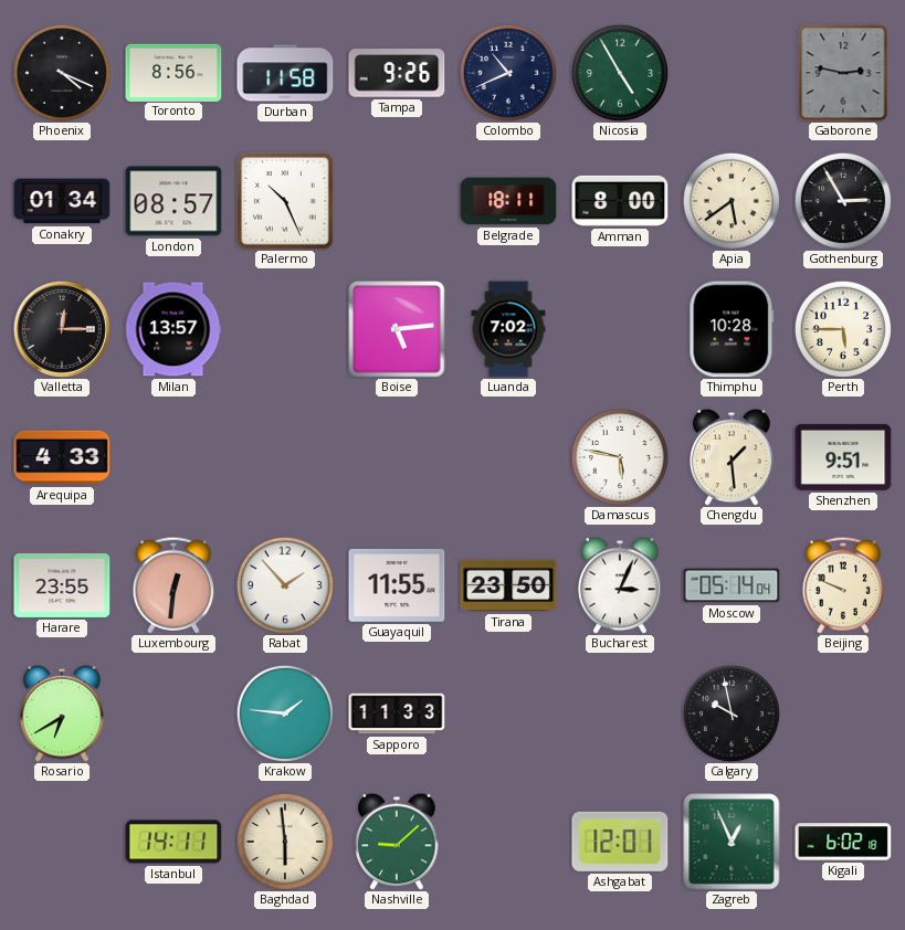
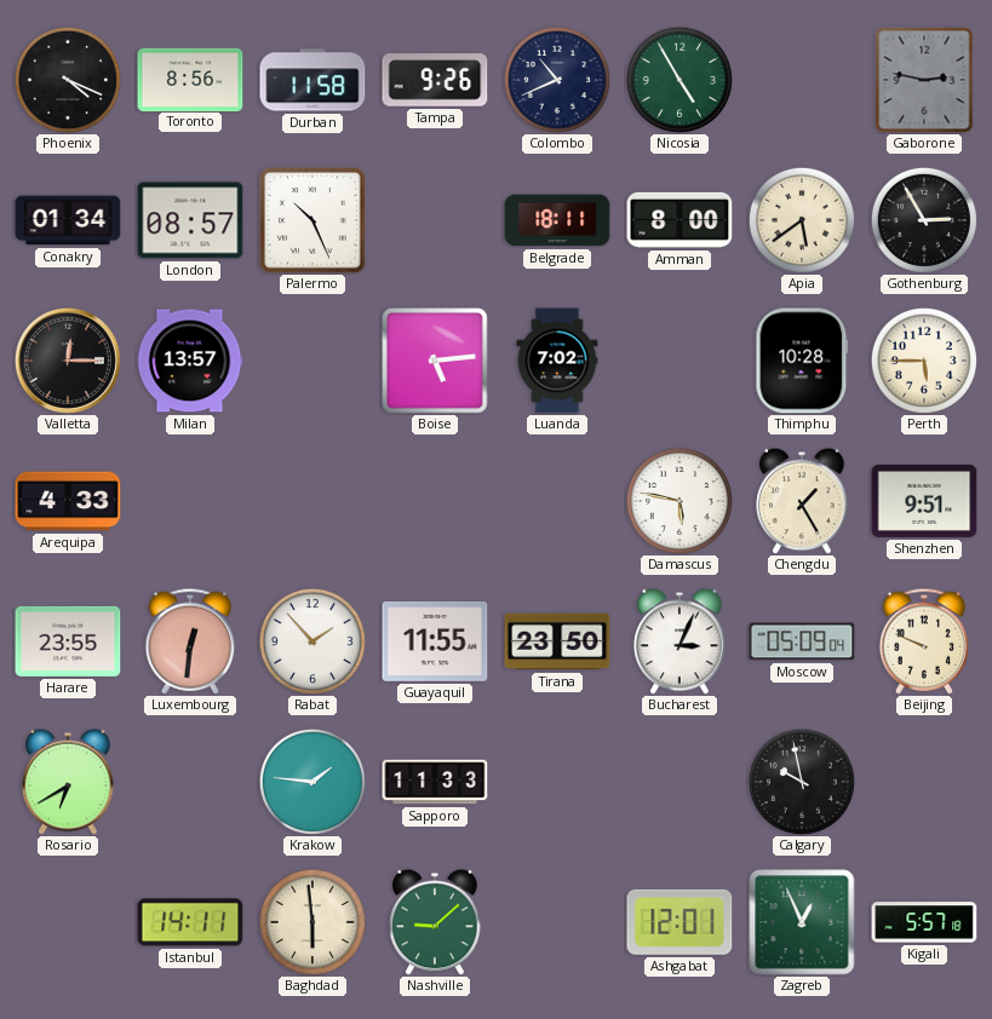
Chengdu: 1:29 -> 1:25 (802, 501)
Moscow: 05:14 -> 05:09 (802, 641)
Kigali: 6:02 -> 5:57 (924, 922)
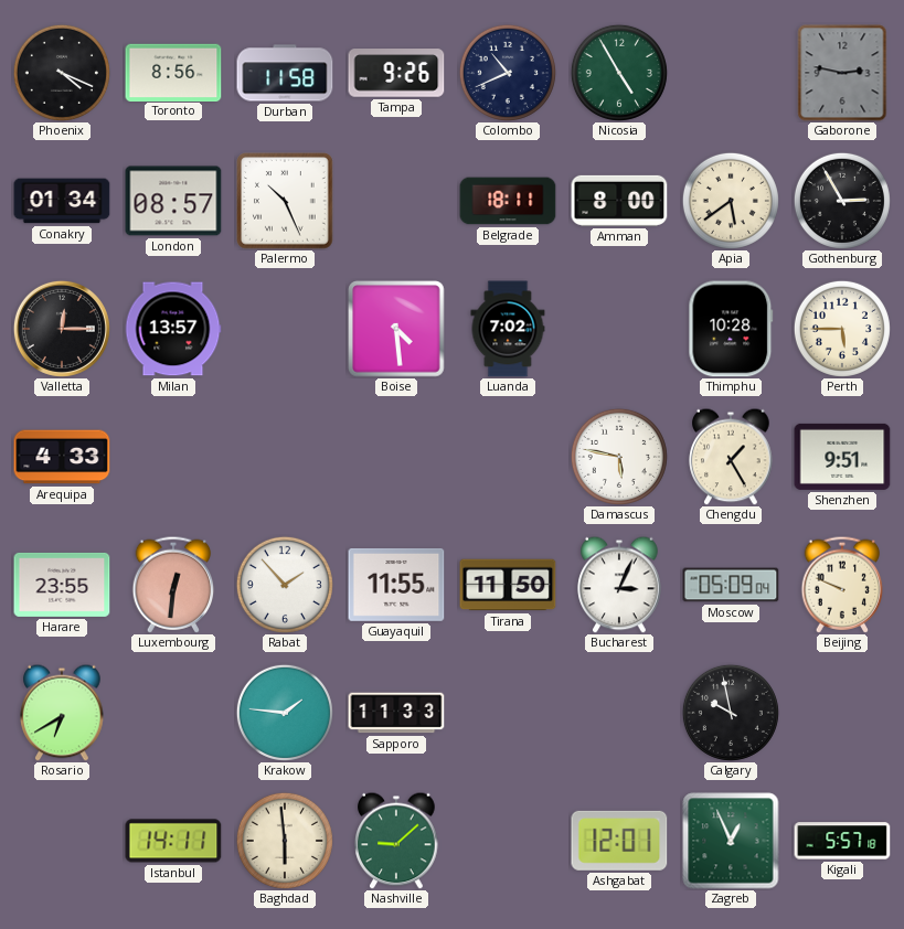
Boise: 5:14 -> 4:29 (396, 329)
Tirana: 23:50 -> 11:50 (508, 585)
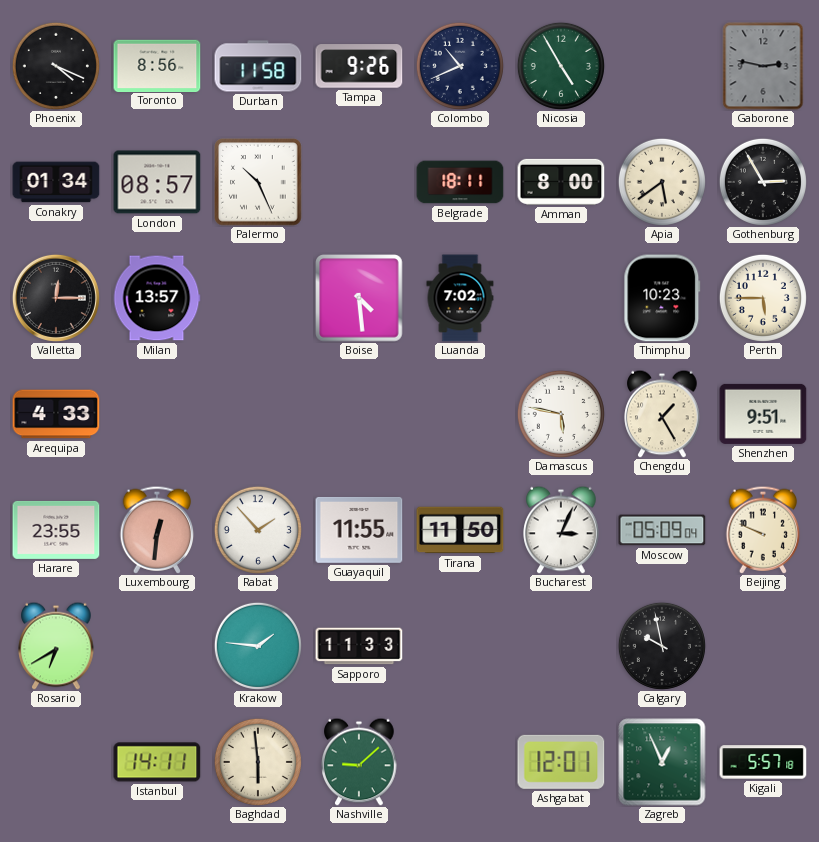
Thimphu: 10:28 -> 10:23 (662, 298)
